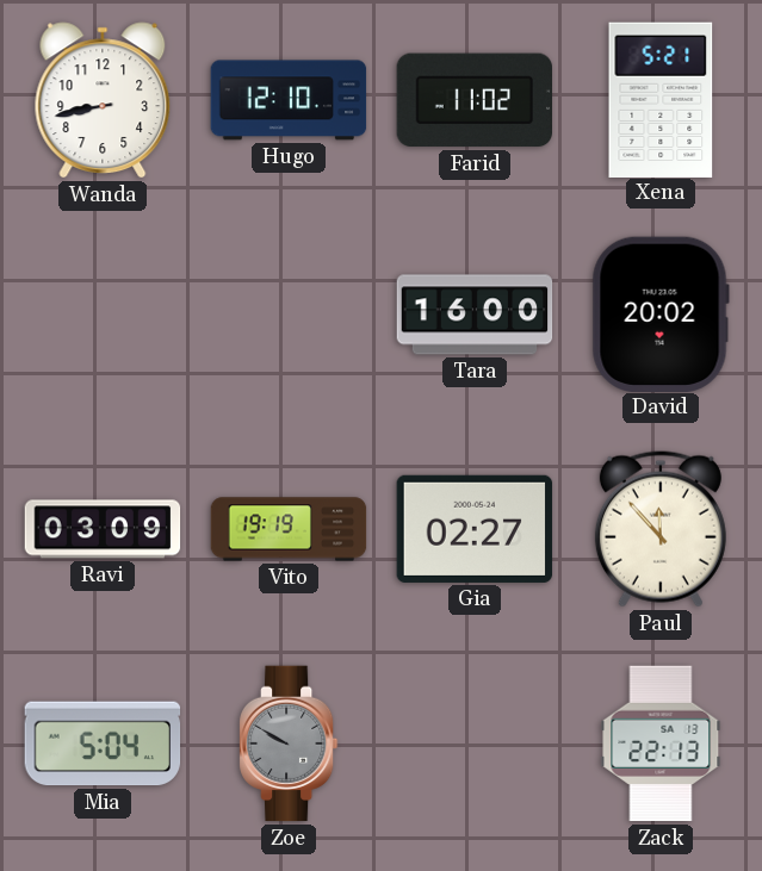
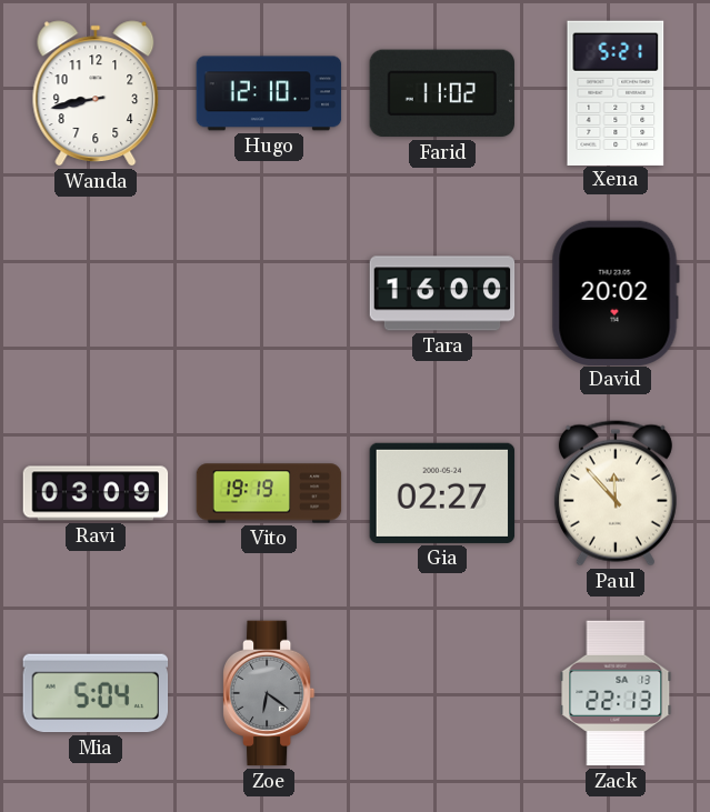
Zoe: 9:50 -> 6:21 (269, 693)
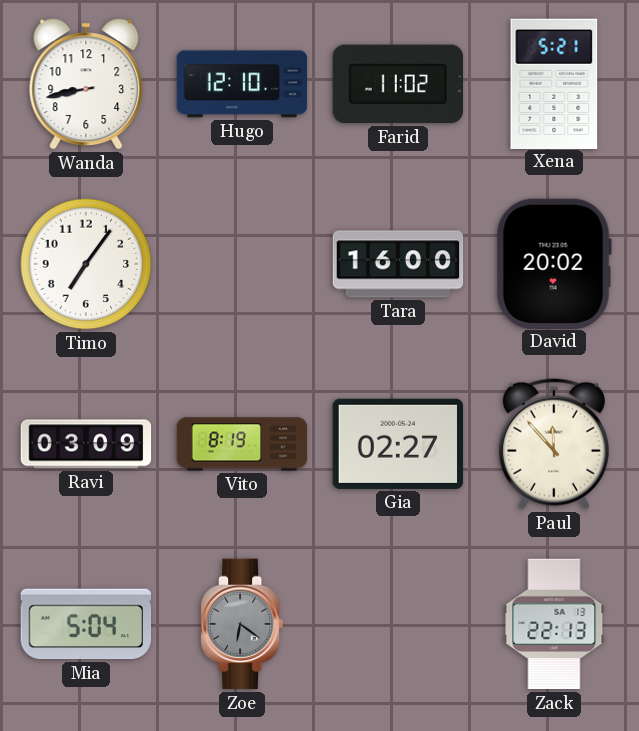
Timo: none -> 7:06 (86, 264)
Vito: 19:19 -> 8:19 (242, 444)
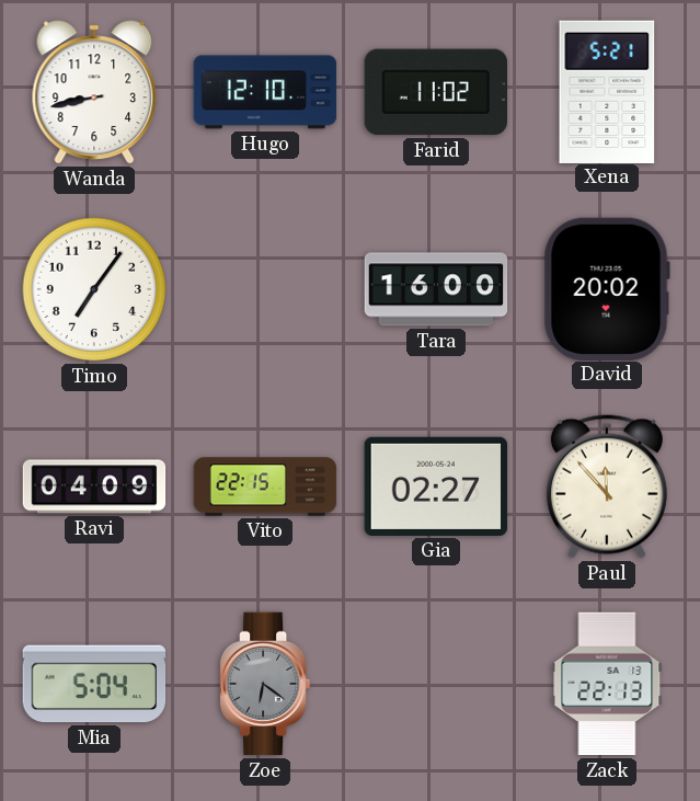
Ravi: 03:09 -> 04:09 (94, 487)
Vito: 8:19 -> 22:15 (265, 487)
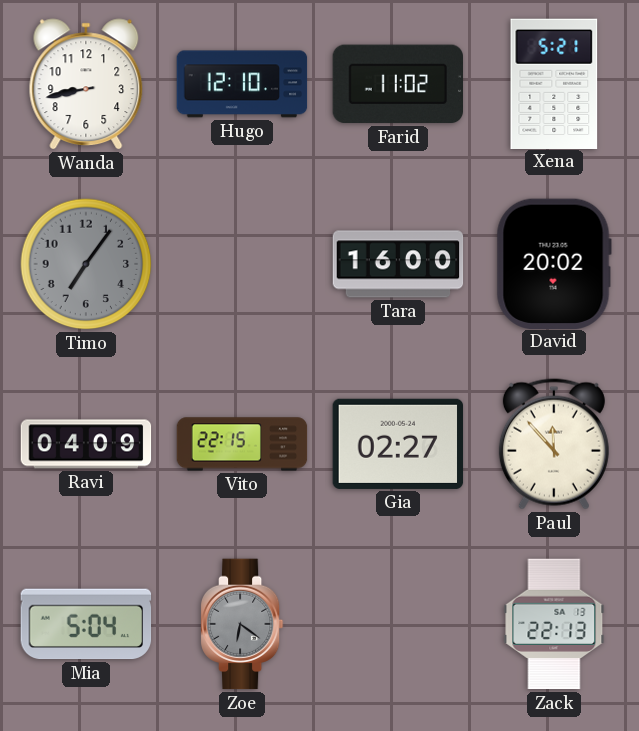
Timo dial: white -> grey (86, 264)
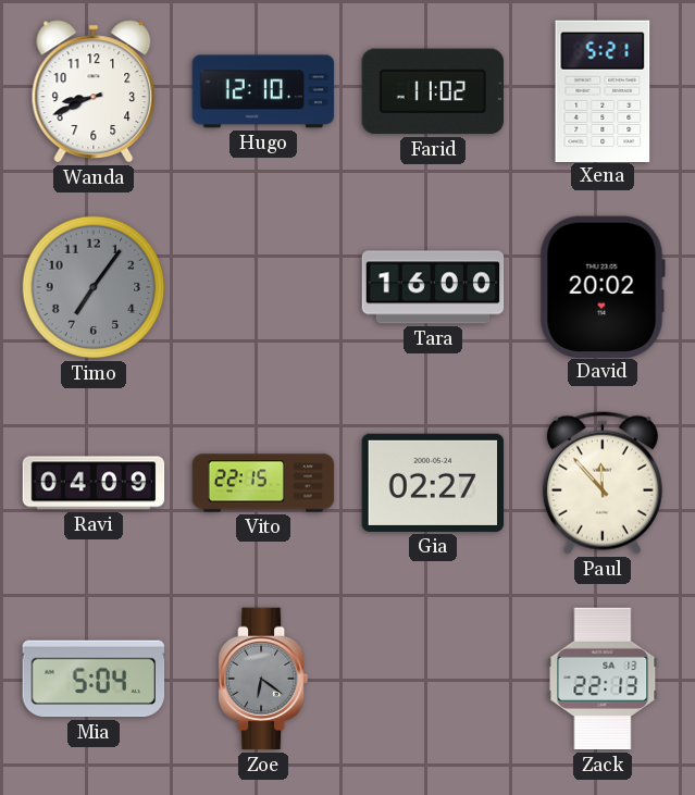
Wanda: 8:43 -> 8:41 (94, 91)
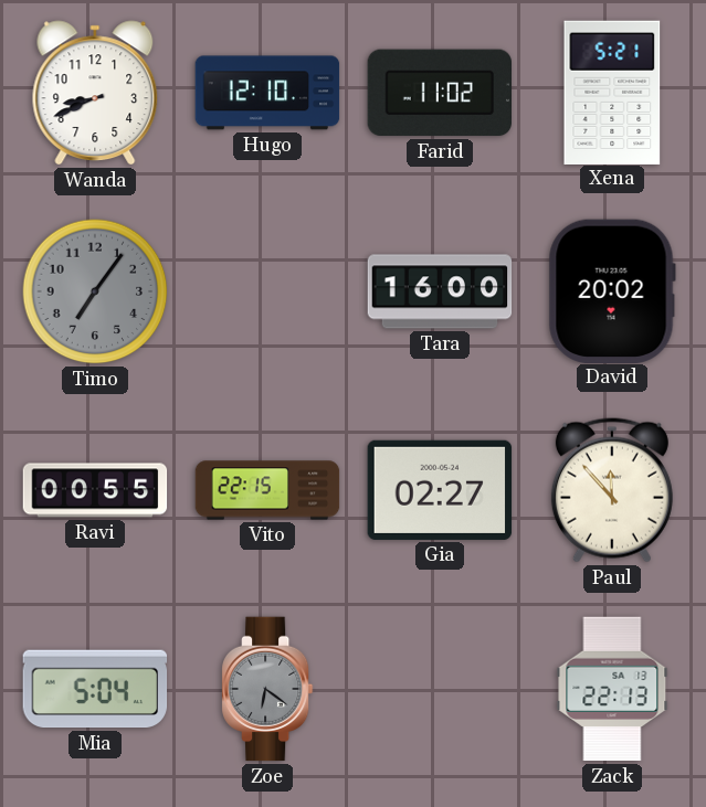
Ravi: 04:09 -> 00:55 (95, 490)
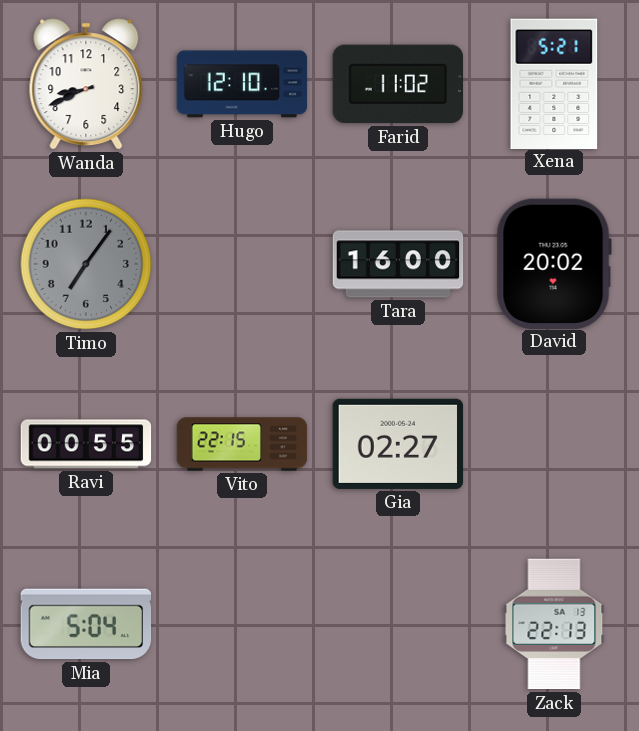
Paul: 11:53 -> none (612, 490)
Zoe: 6:21 -> none (267, 689)
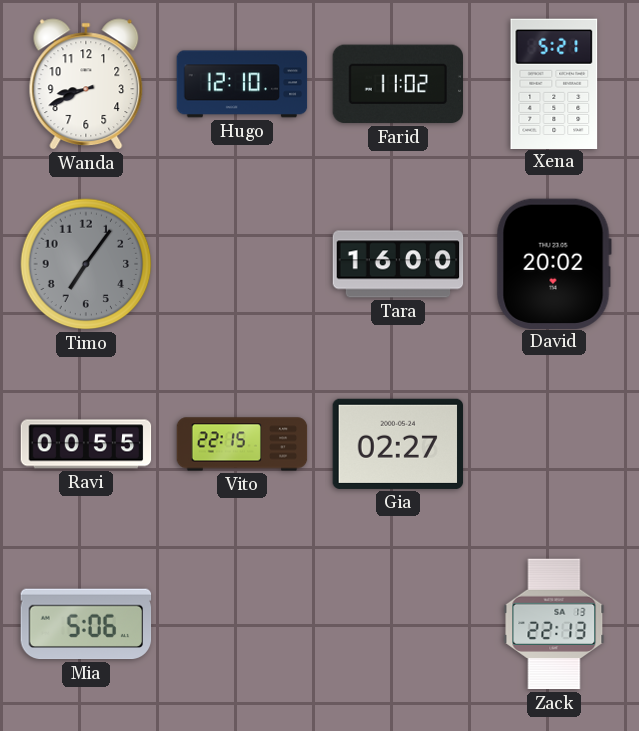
Mia: 5:04 -> 5:06 (86, 624)
